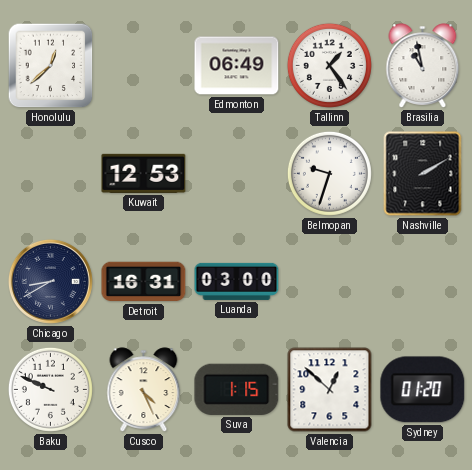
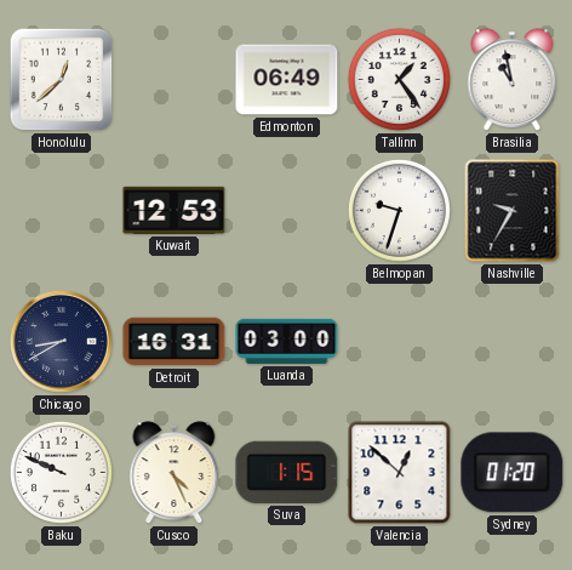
Nashville: 2:10 -> 9:35 (513, 211)
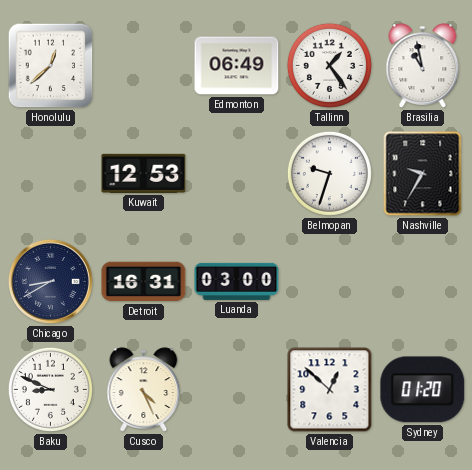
Baku: 9:49 -> 8:49 (50, 389)
Suva: 1:15 -> none (287, 472)
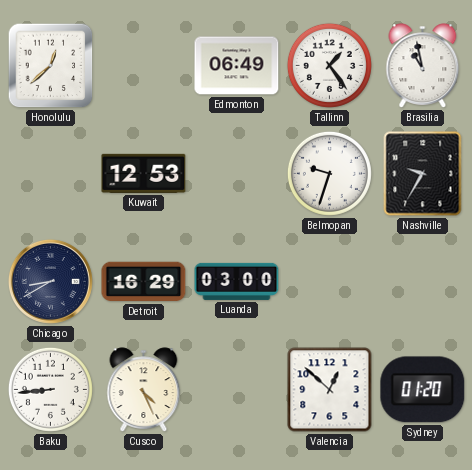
Detroit: 16:31 -> 16:29 (144, 282)
Baku: 8:49 -> 8:44 (50, 389)
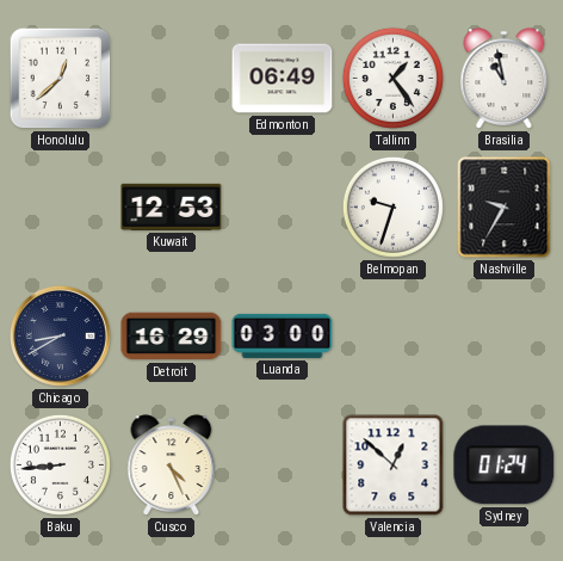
Sydney: 01:20 -> 01:24 (505, 466)
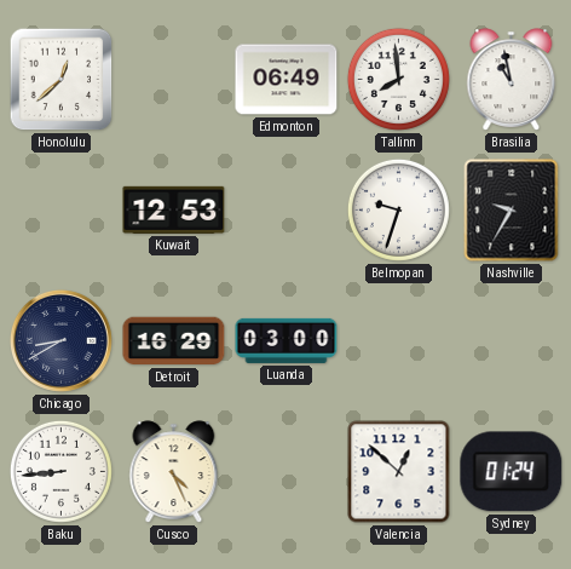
Tallinn: 1:24 -> 7:59 (398, 79)
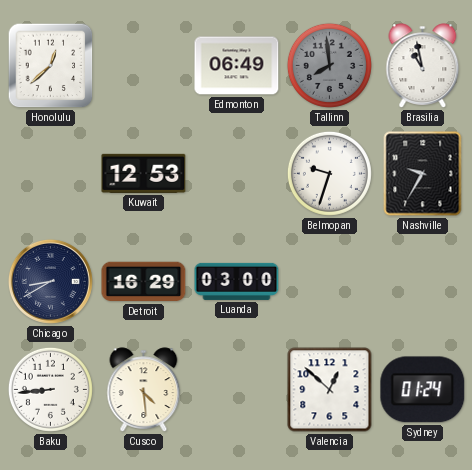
Tallinn dial: white -> grey (329, 65)
Cusco: 4:26 -> 4:29 (144, 390)
